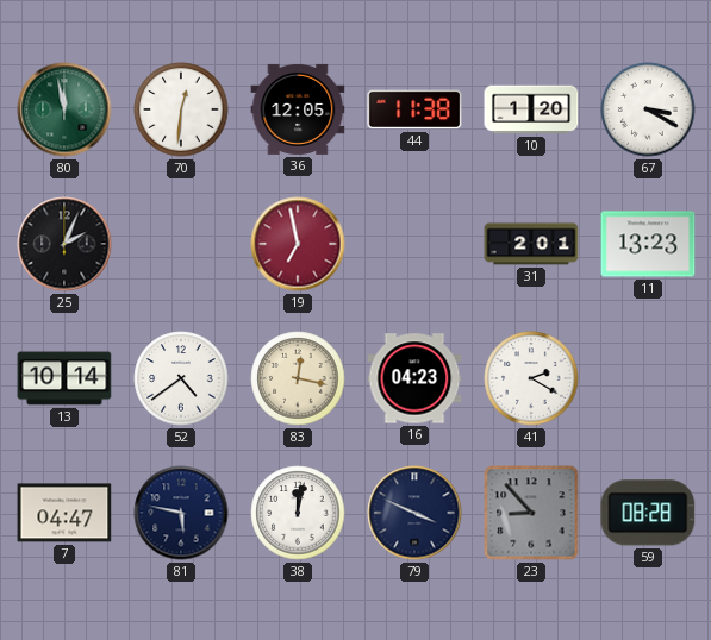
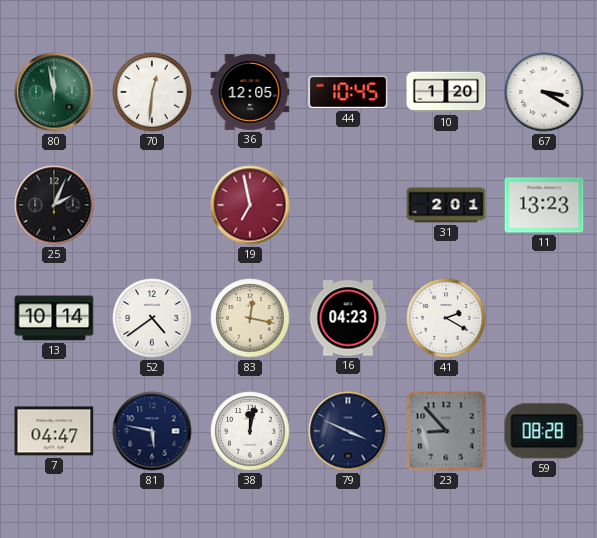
44: 11:38 -> 10:45 (348, 92)
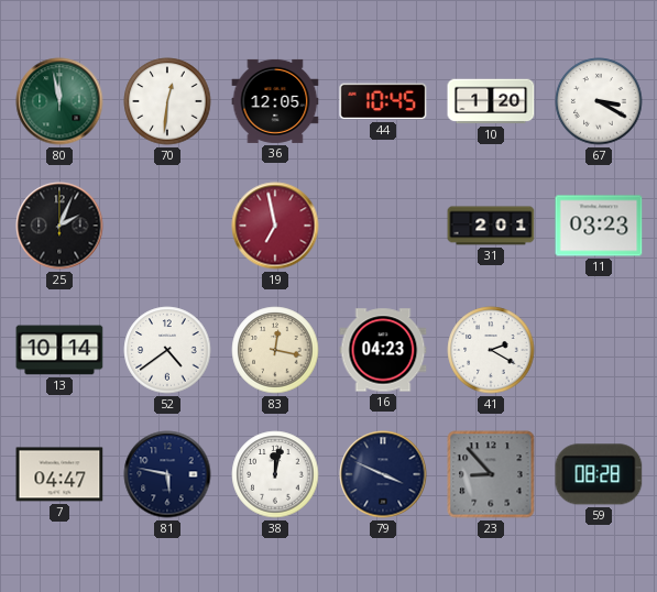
11: 13:23 -> 03:23 (599, 226)
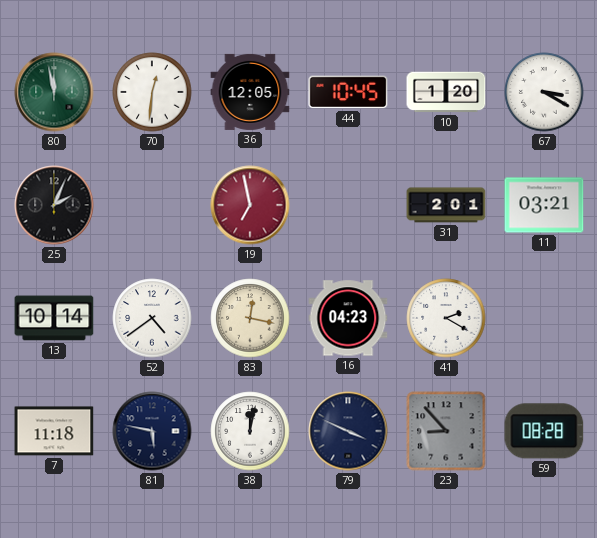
11: 03:23 -> 03:21 (544, 205)
7: 04:47 -> 11:18 (54, 431)
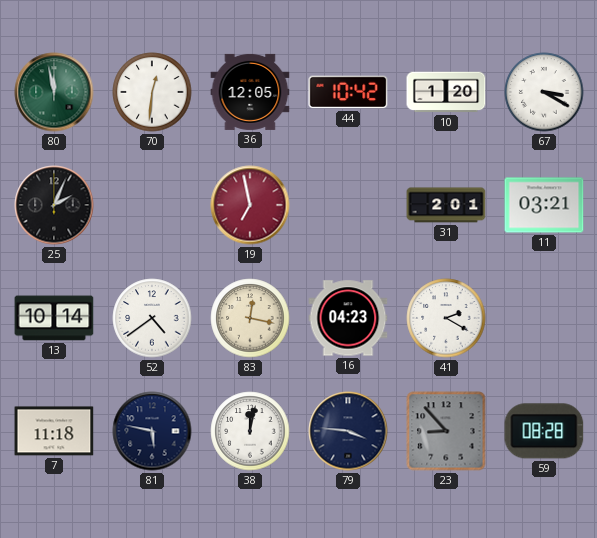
44: 10:45 -> 10:42 (348, 92)
79: 3:49 -> 3:46 (348, 431)
